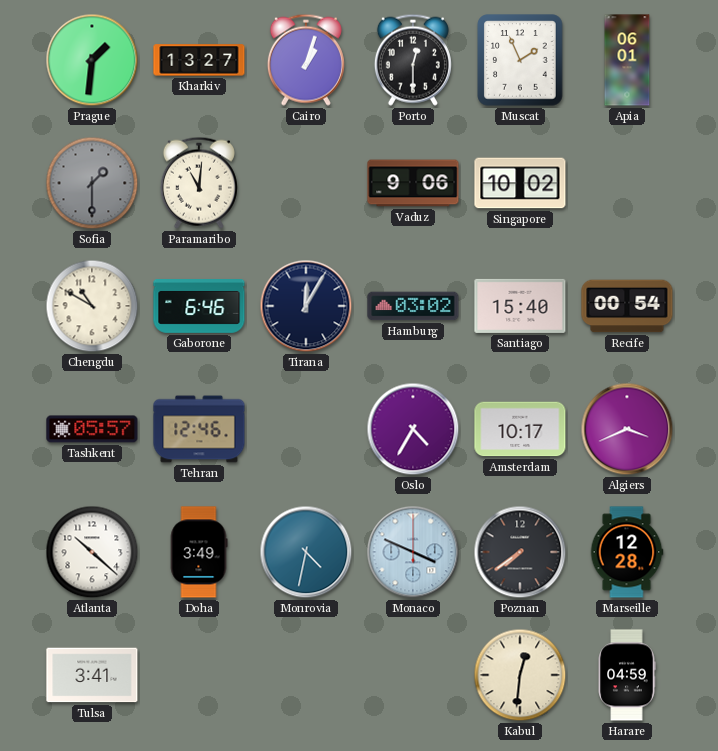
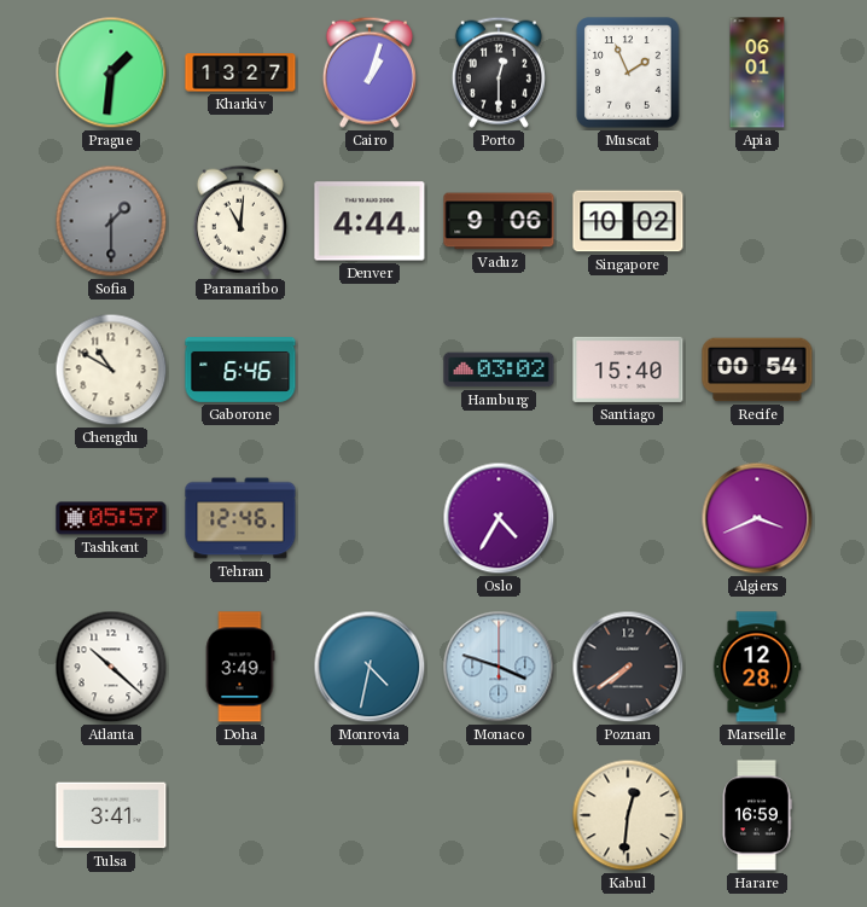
Denver: none -> 4:44 (370, 221)
Tirana: 12:05 -> none (306, 306)
Amsterdam: 10:17 -> none (520, 429)
Monaco: 3:49 -> 3:48 (499, 667)
Harare: 04:59 -> 16:59 (757, 815)
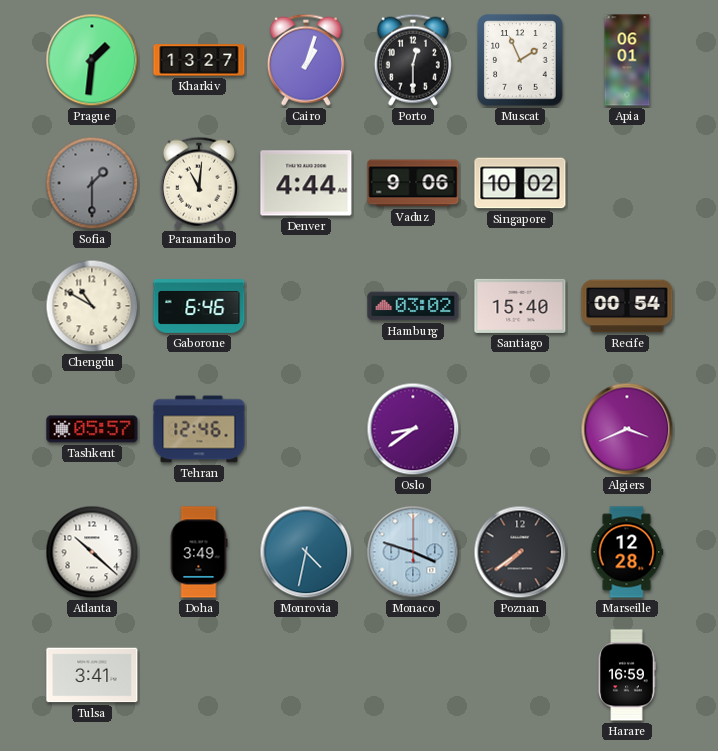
Oslo: 4:35 -> 8:39 (413, 429)
Kabul: 12:31 -> none (628, 815)
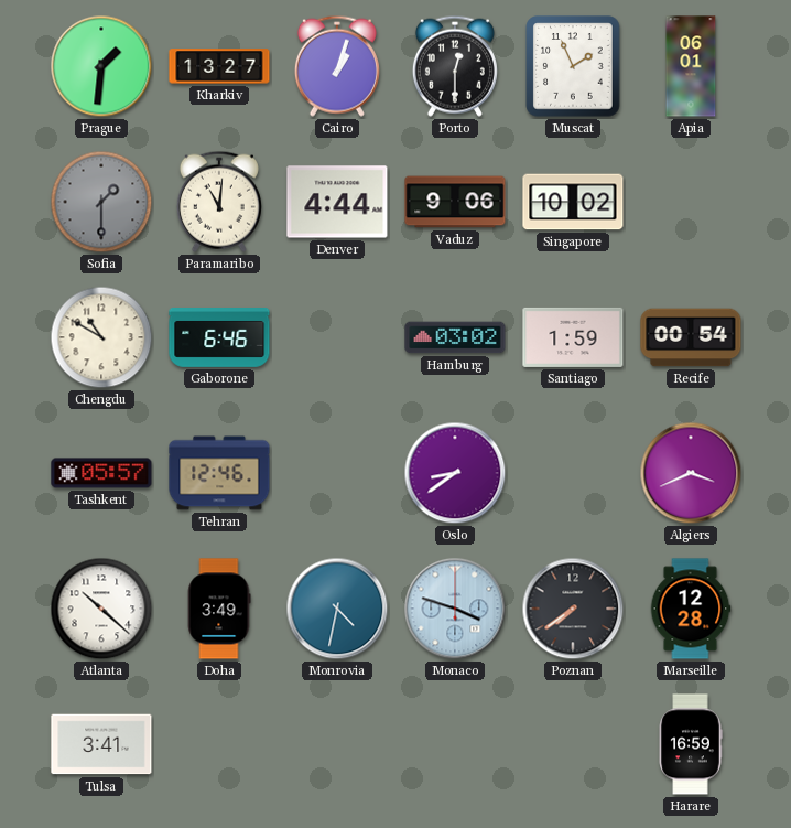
Santiago: 15:40 -> 1:59 (573, 337)
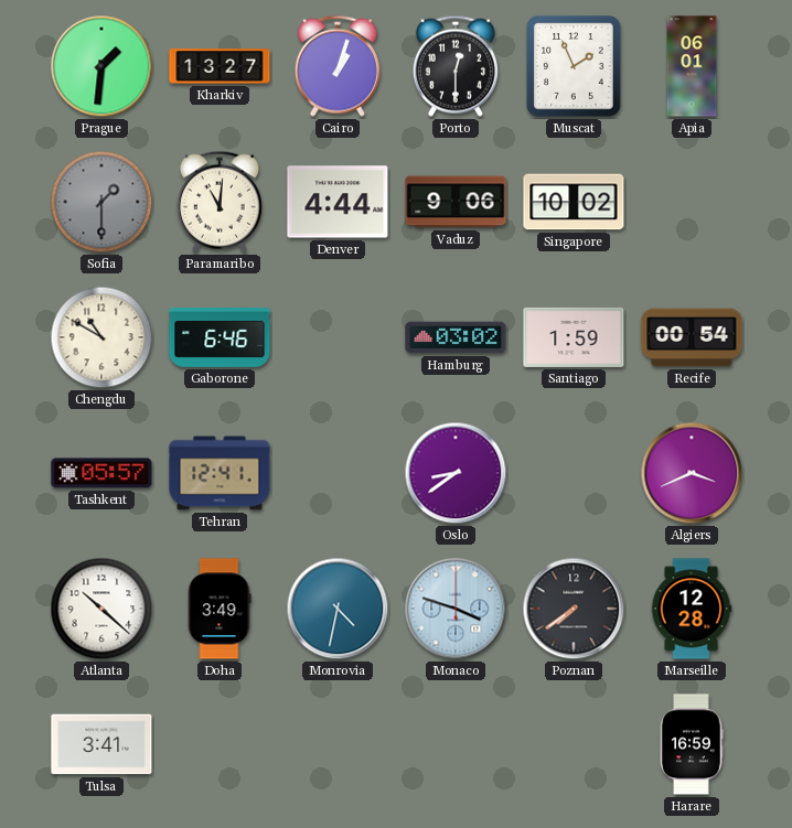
Tehran: 12:46 -> 12:41 (220, 473)
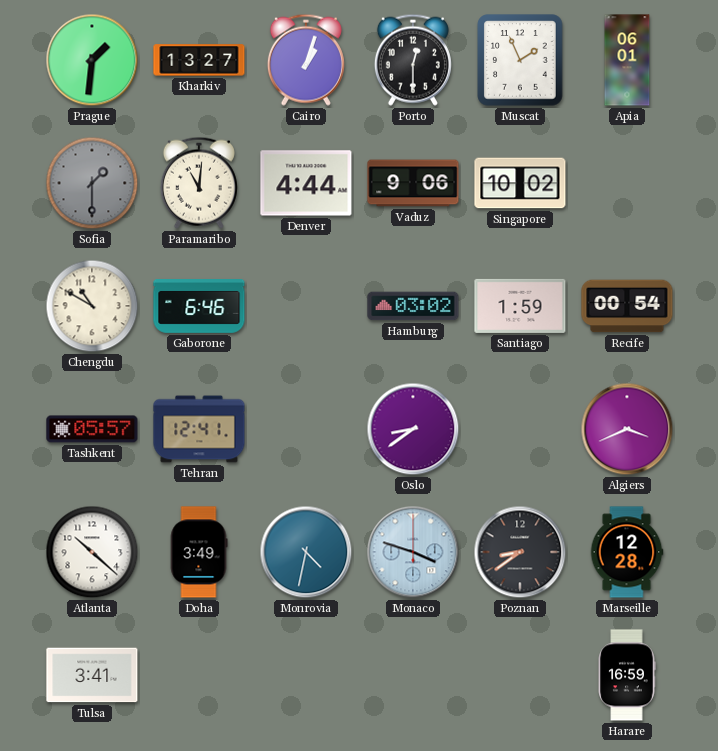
Poznan: 7:39 -> 8:39 (520, 552)
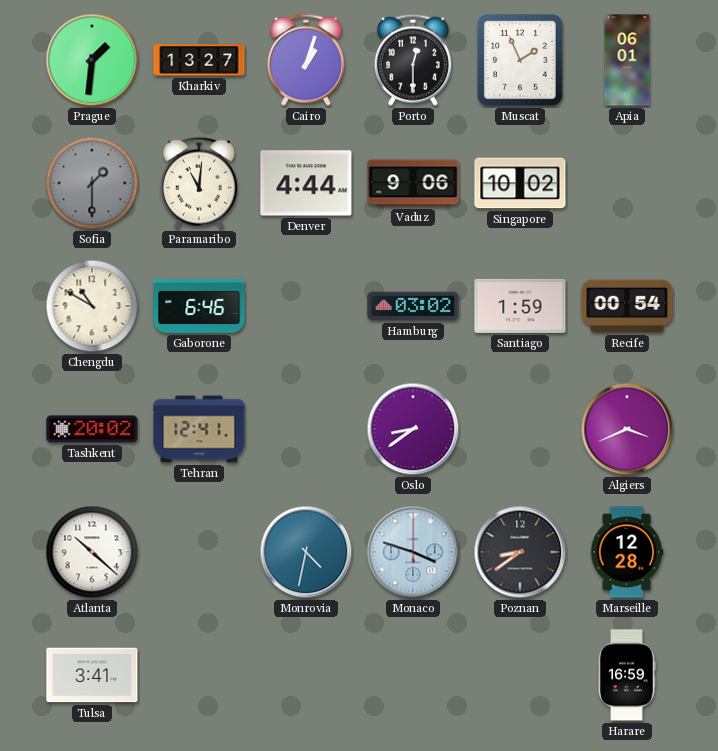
Tashkent: 05:57 -> 20:02 (92, 429)
Doha: 3:49 -> none (199, 552)
